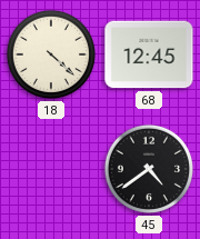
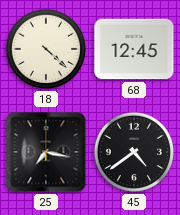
25: none -> 7:17 (46, 152)
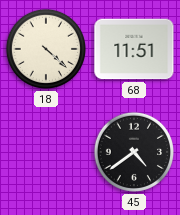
68: 12:45 -> 11:51 (134, 49)
25: 7:17 -> none (46, 152)
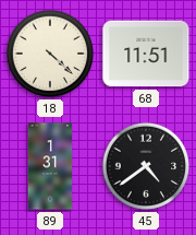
89: none -> 1:31 (50, 166)
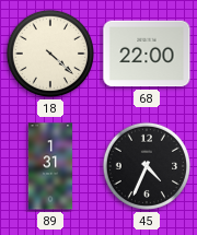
68: 11:51 -> 22:00 (147, 54)
45: 4:39 -> 4:34 (147, 166)
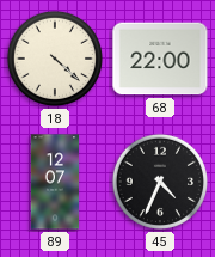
89: 1:31 -> 12:07 (55, 182)
